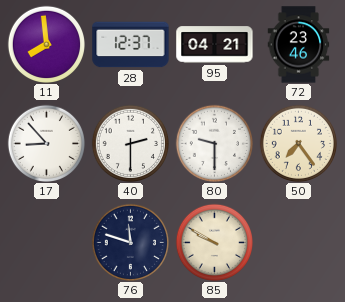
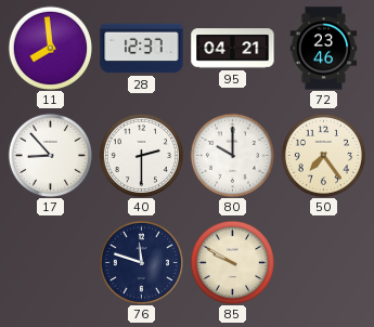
80: 9:30 -> 10:00 (232, 155)
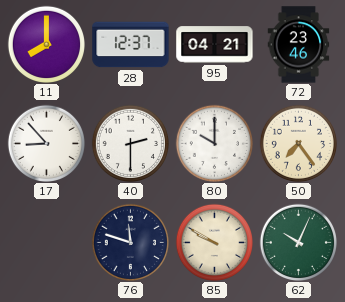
11: 7:59 -> 8:00 (46, 44)
62: none -> 10:04 (298, 242)
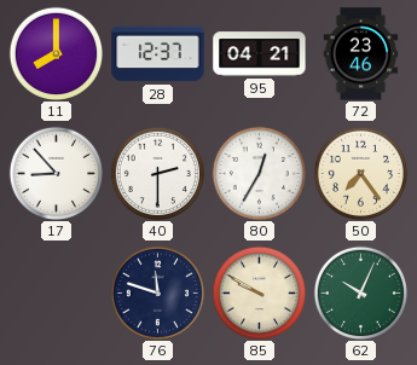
80: 10:00 -> 12:35 (259, 173)
